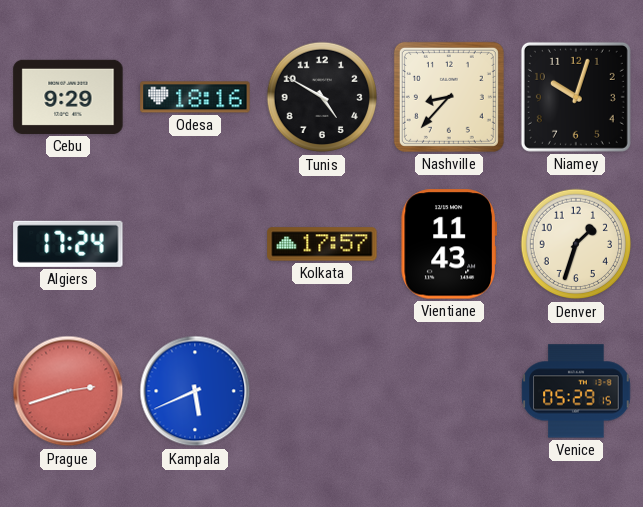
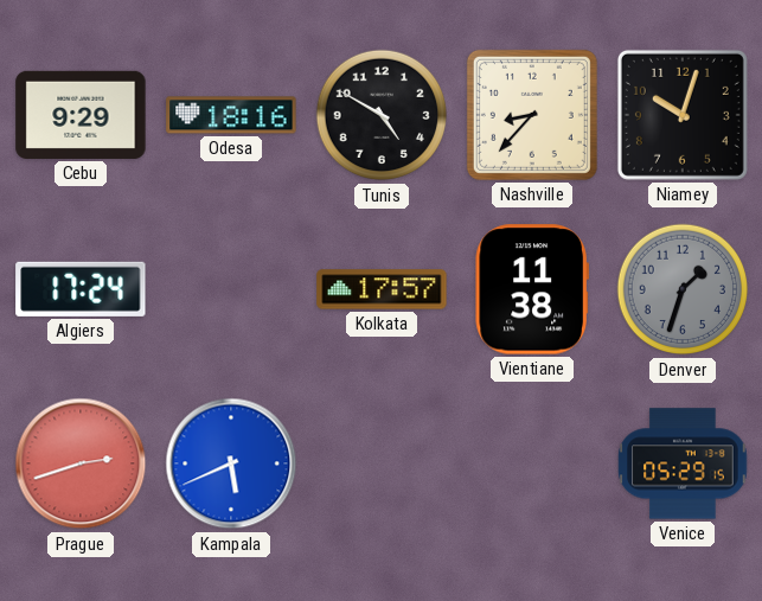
Vientiane: 11:43 -> 11:38 (531, 289)
Denver dial: cream -> grey (683, 289)
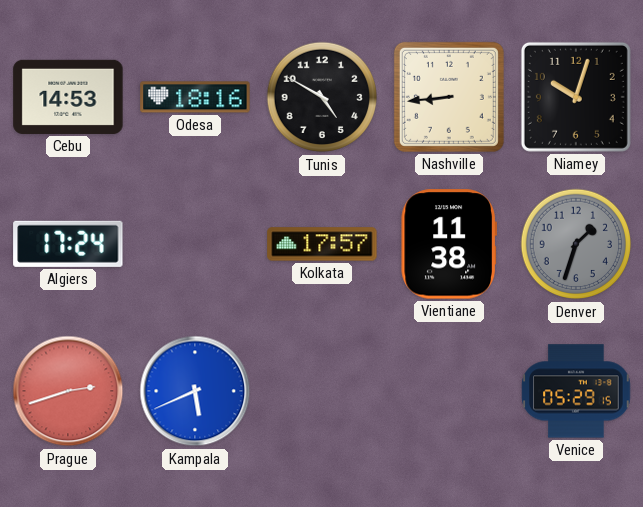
Cebu: 9:29 -> 14:53 (68, 97)
Nashville: 8:37 -> 8:44 (449, 97)
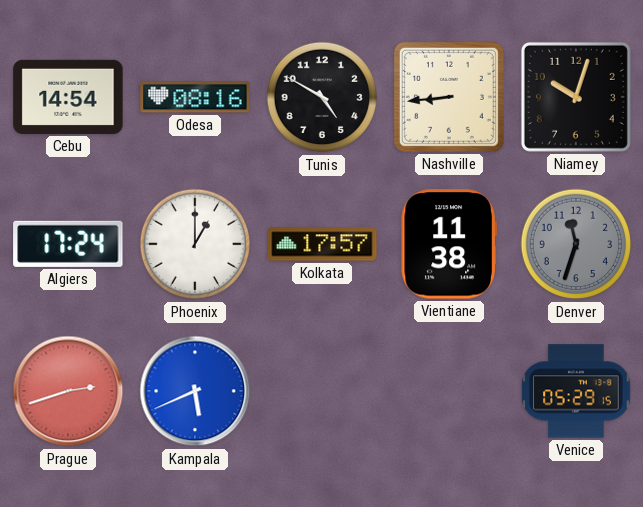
Cebu: 14:53 -> 14:54 (68, 97)
Odesa: 18:16 -> 08:16 (195, 97)
Phoenix: none -> 1:00 (195, 244)
Denver: 1:33 -> 11:33 (576, 244)
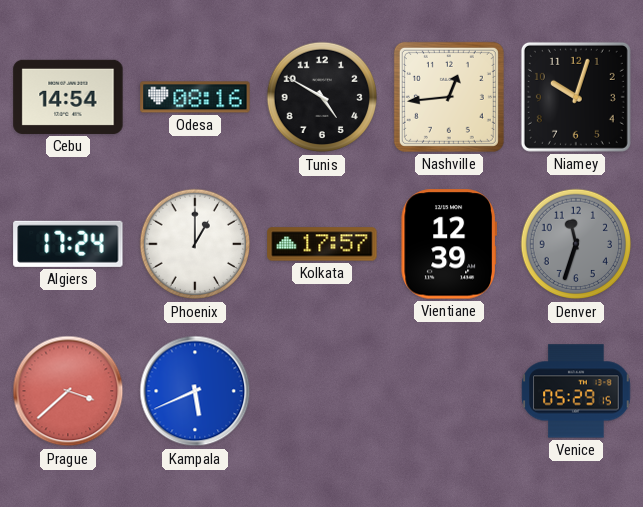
Nashville: 8:44 -> 12:44 (449, 97)
Vientiane: 11:38 -> 12:39 (448, 244)
Prague: 2:42 -> 3:38 (68, 391)
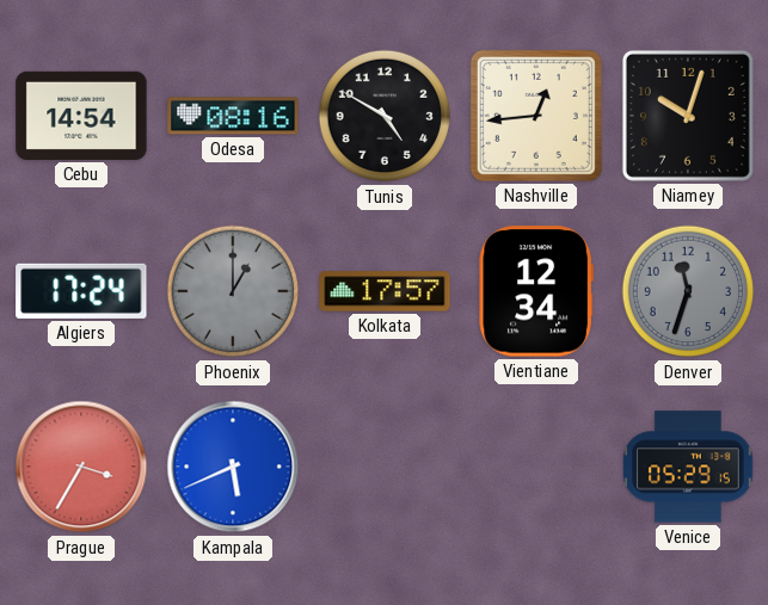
Phoenix dial: white -> grey (233, 291)
Vientiane: 12:39 -> 12:34 (535, 291)
Prague: 3:38 -> 3:35 (81, 467)
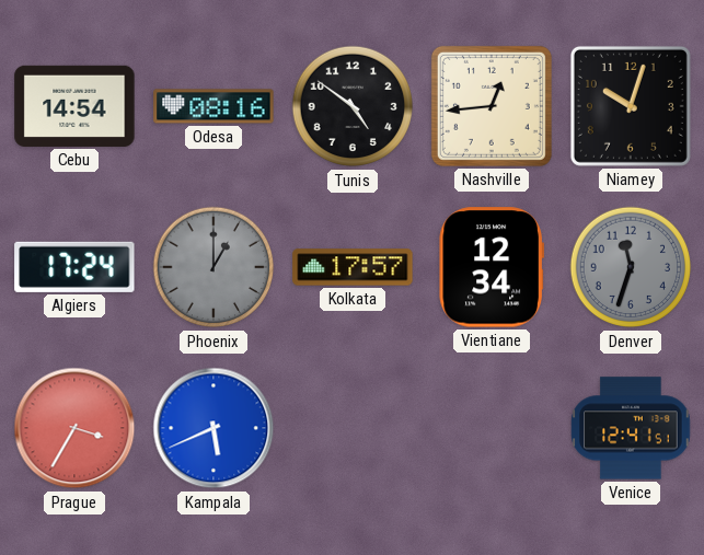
Tunis: 4:50 -> 4:51 (353, 106)
Venice: 05:29 -> 12:41 (631, 428)
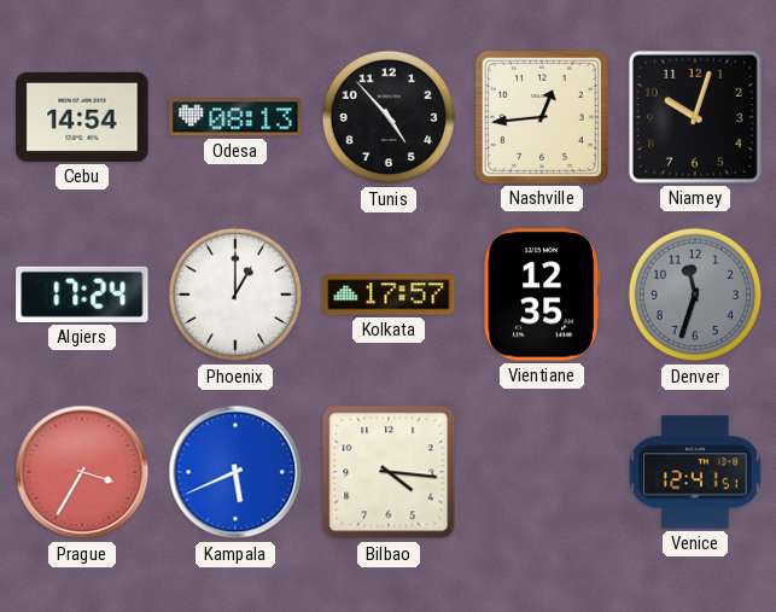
Odesa: 08:16 -> 08:13 (235, 117)
Tunis: 4:51 -> 4:53 (389, 117)
Phoenix dial: grey -> white (235, 295)
Vientiane: 12:34 -> 12:35 (541, 295)
Bilbao: none -> 4:16 (389, 472)
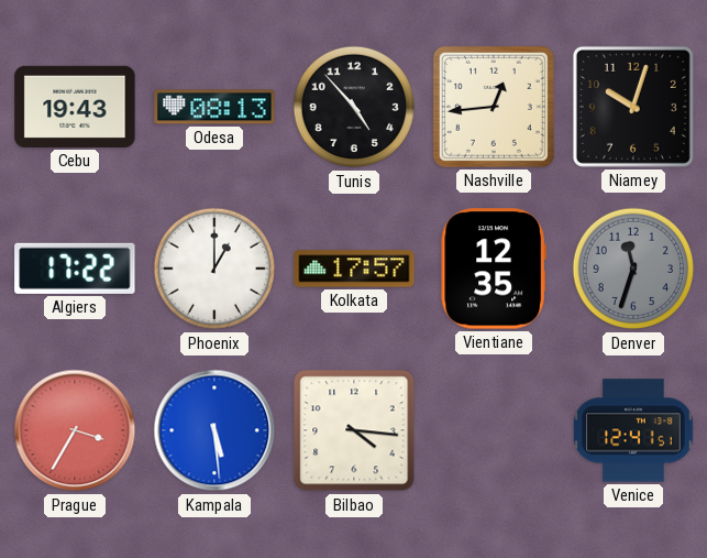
Cebu: 14:54 -> 19:43 (75, 107)
Algiers: 17:24 -> 17:22 (75, 269)
Kampala: 5:41 -> 5:29 (214, 430)
